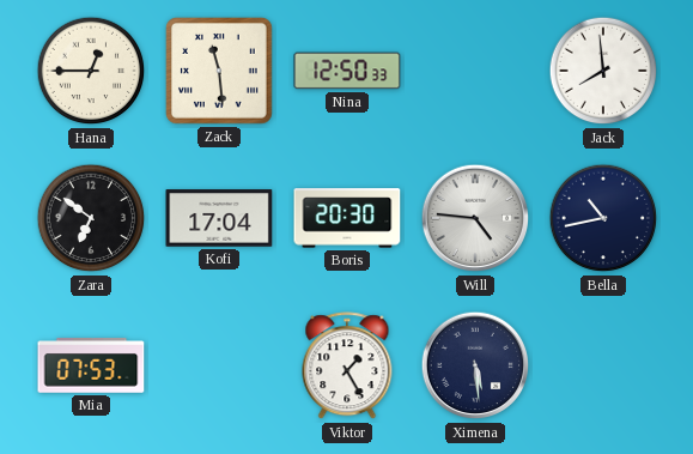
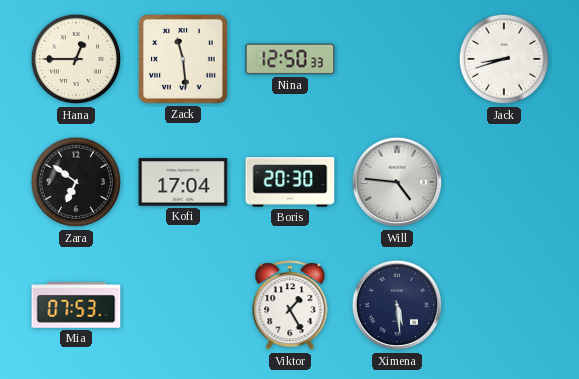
Jack: 7:59 -> 8:42 (504, 59)
Bella: 10:43 -> none (603, 218)
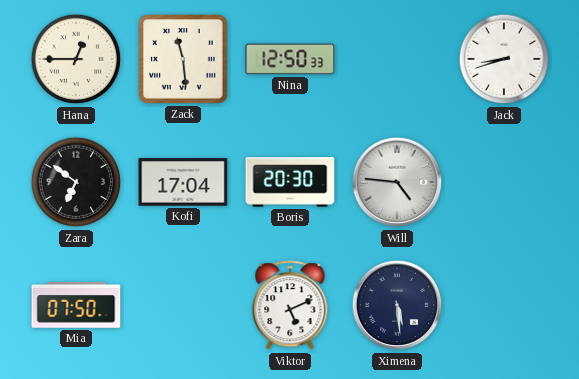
Mia: 07:53 -> 07:50 (76, 305)
Viktor: 1:25 -> 5:11 (290, 306)
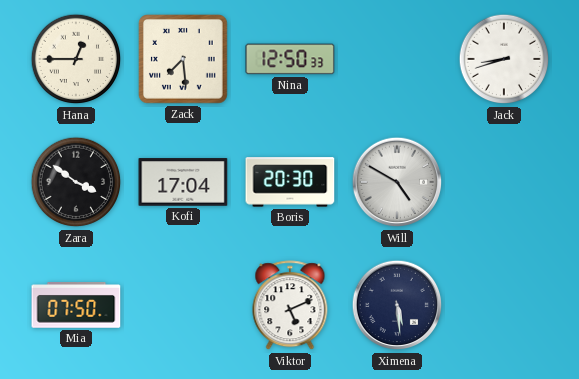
Zack: 11:29 -> 7:29 (184, 60)
Zara: 6:51 -> 3:51 (76, 182)
Will: 4:46 -> 4:50 (397, 182)
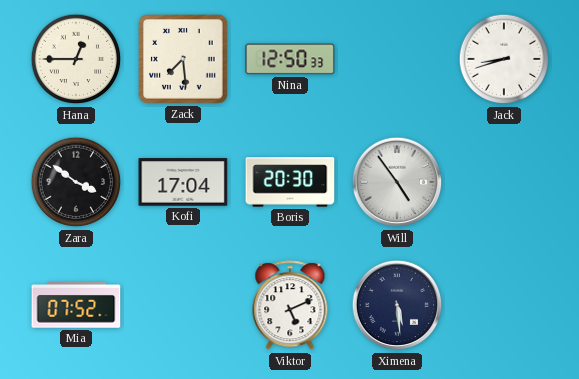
Will: 4:50 -> 4:54 (397, 182)
Mia: 07:50 -> 07:52 (76, 305)
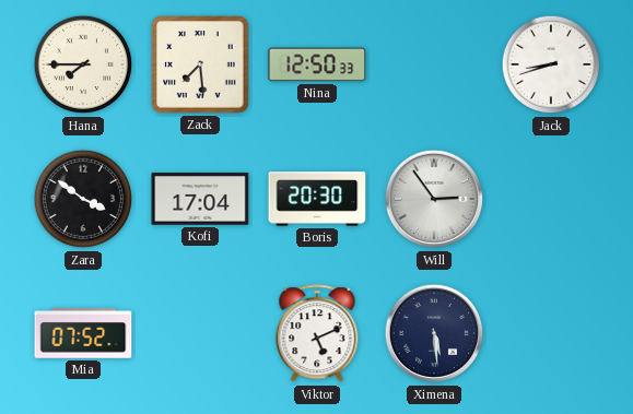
Hana: 12:45 -> 7:45 (83, 64)
Will: 4:54 -> 2:54 (434, 199)
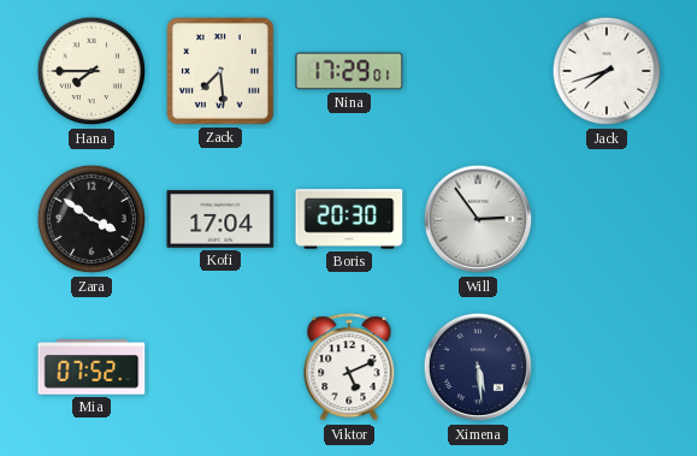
Nina: 12:50 -> 17:29 (349, 71)
Jack: 8:42 -> 7:42 (607, 71)
